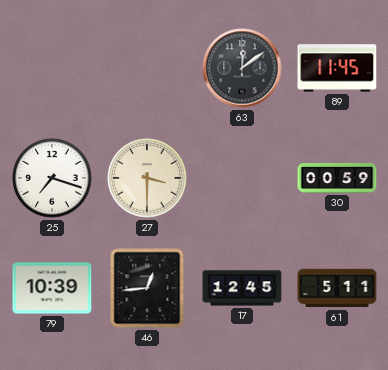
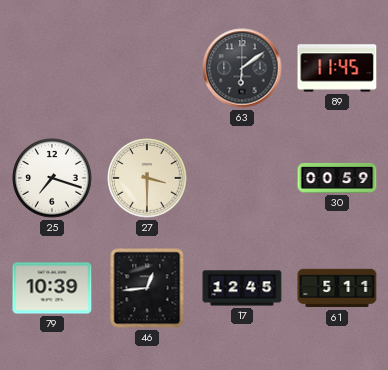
63: 12:09 -> 6:09 (242, 68)
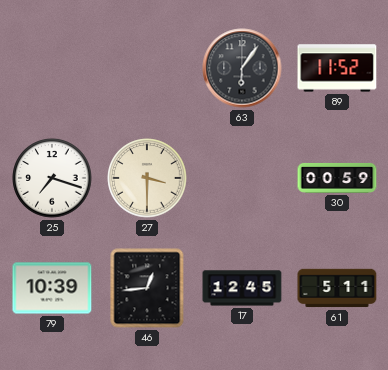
63: 6:09 -> 6:06 (242, 68)
89: 11:45 -> 11:52 (337, 68)
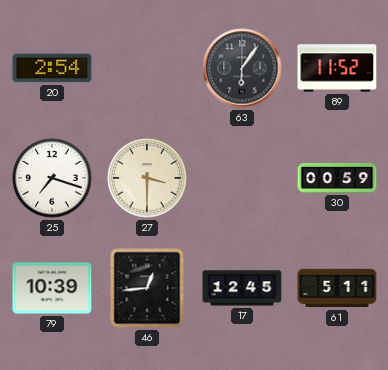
20: none -> 2:54 (52, 68)
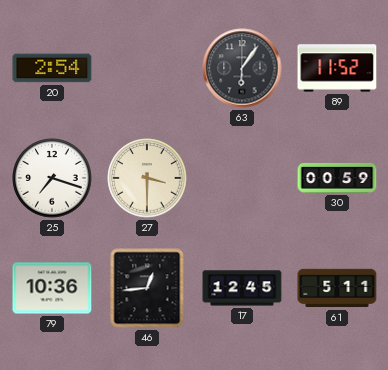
79: 10:39 -> 10:36 (52, 288)
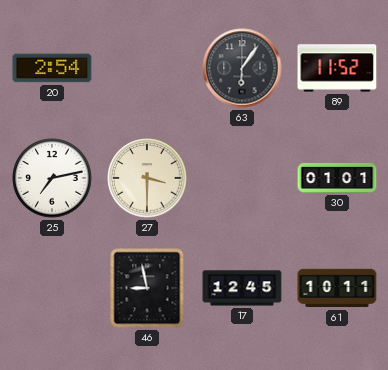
25: 7:18 -> 7:13 (52, 178)
30: 00:59 -> 01:01 (337, 178)
79: 10:36 -> none (52, 288)
46: 12:44 -> 8:58 (147, 288)
61: 5:11 -> 10:11 (337, 288)
